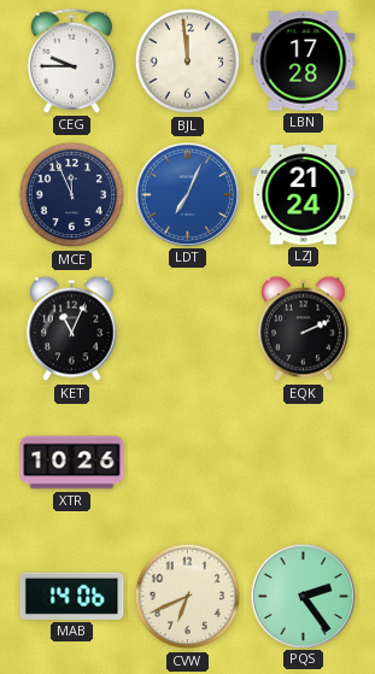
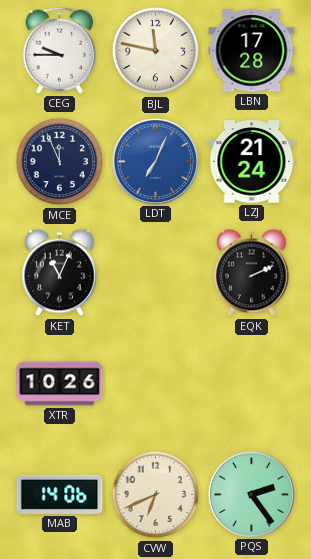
BJL: 11:59 -> 11:47 (156, 51)
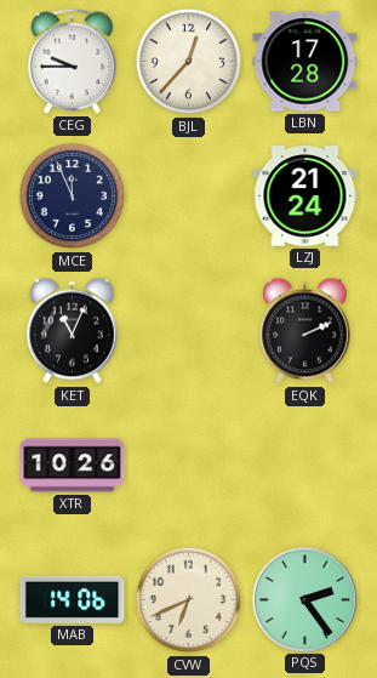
BJL: 11:47 -> 12:37 (189, 62)
LDT: 7:04 -> none (155, 161)
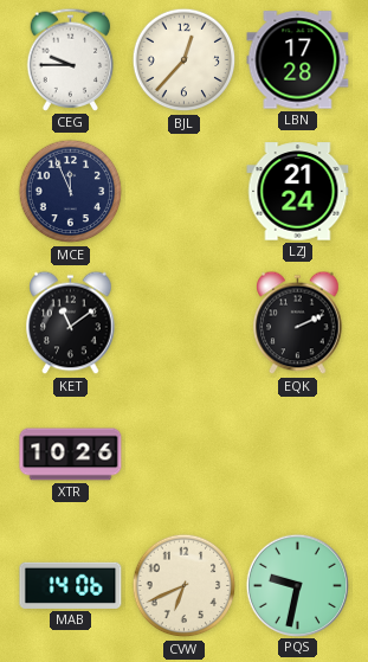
KET: 11:04 -> 11:09 (71, 323)
PQS: 2:24 -> 9:32 (297, 585)
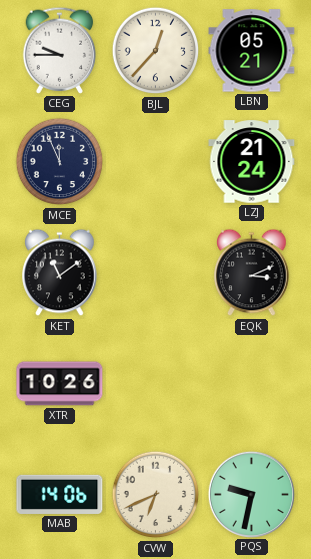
LBN: 17:28 -> 05:21 (252, 51)
EQK: 2:11 -> 3:11 (252, 273)
